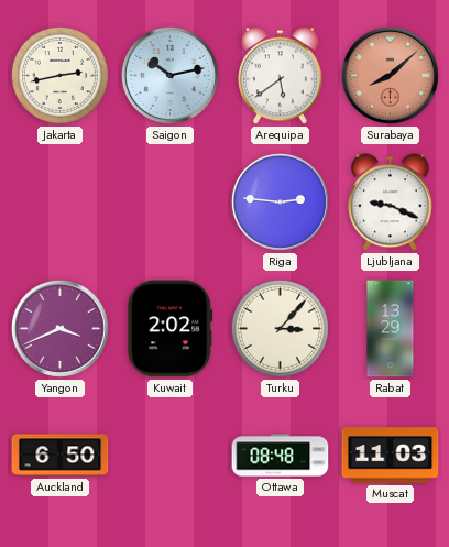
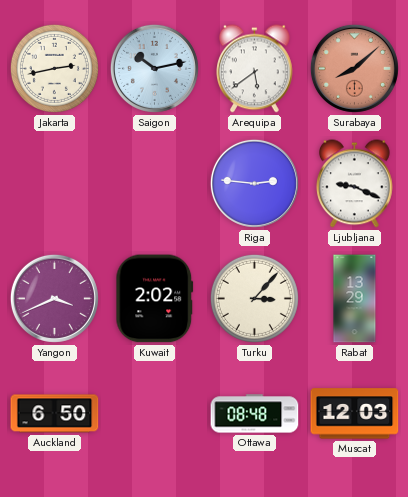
Muscat: 11:03 -> 12:03 (355, 414)
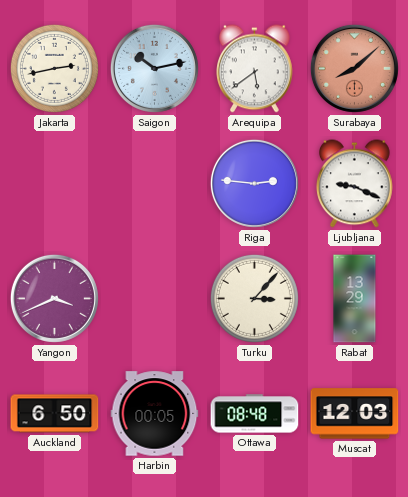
Kuwait: 2:02 -> none (155, 299)
Harbin: none -> 00:05 (155, 414)
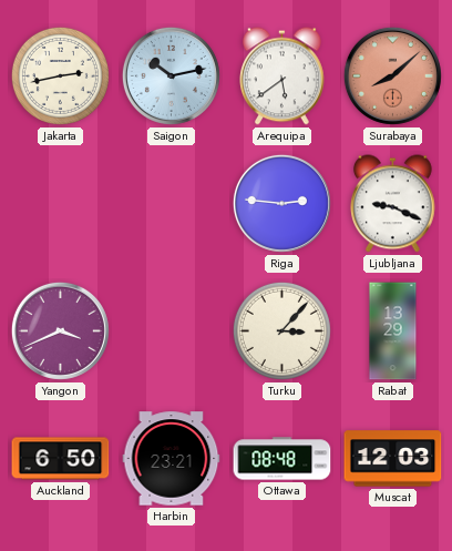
Harbin: 00:05 -> 23:21 (172, 459)
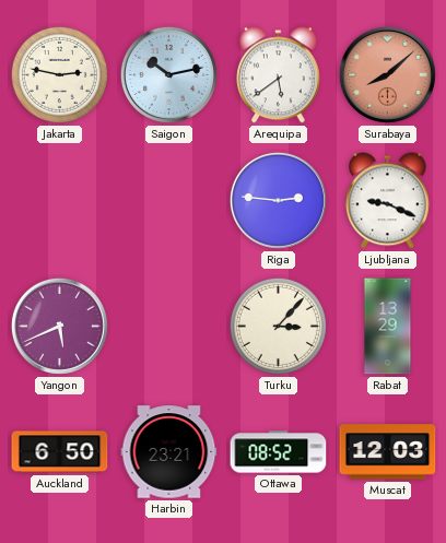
Jakarta: 2:43 -> 2:47 (59, 74)
Yangon: 3:41 -> 5:41 (59, 326)
Ottawa: 08:48 -> 08:52 (279, 452)
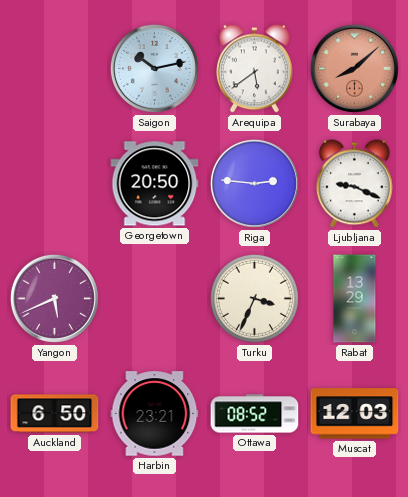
Jakarta: 2:47 -> none (59, 74)
Georgetown: none -> 20:50 (155, 184)
Turku: 3:07 -> 3:34 (254, 298)
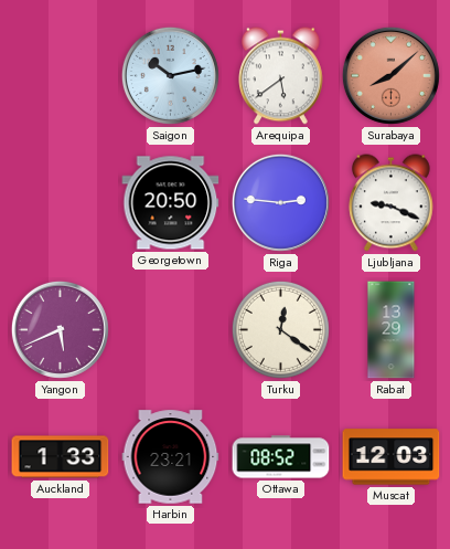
Turku: 3:34 -> 12:21 (280, 329)
Auckland: 6:50 -> 1:33 (61, 457)
